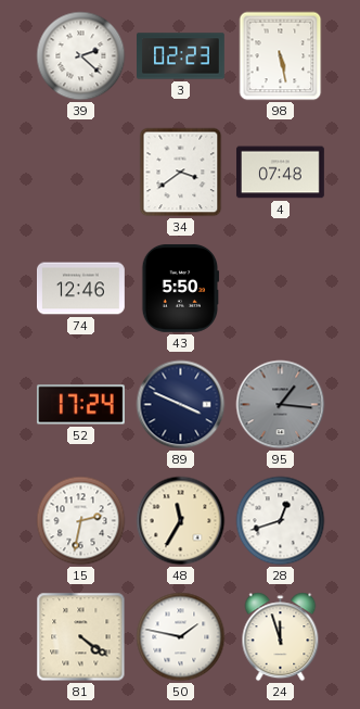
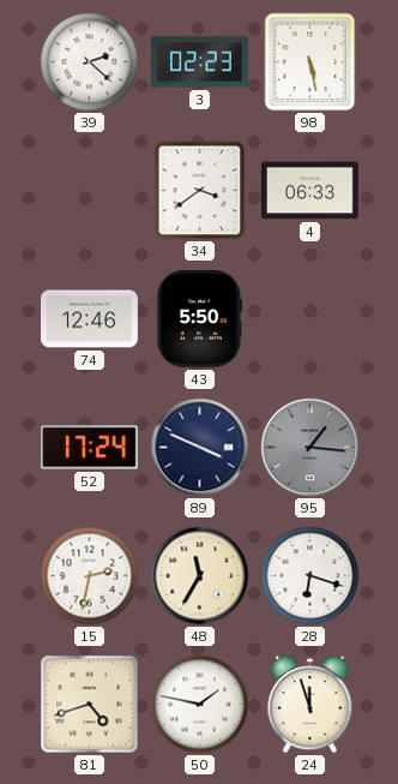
4: 07:48 -> 06:33 (309, 191)
28: 12:42 -> 6:18 (310, 576)
81: 4:21 -> 4:42 (90, 705)
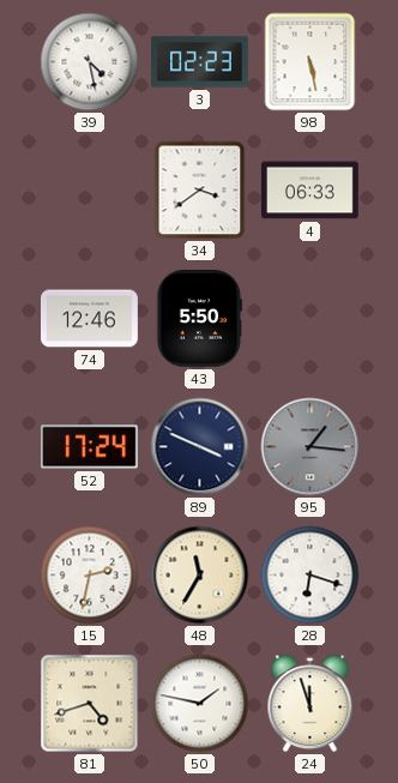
39: 2:22 -> 4:28 (90, 62)
